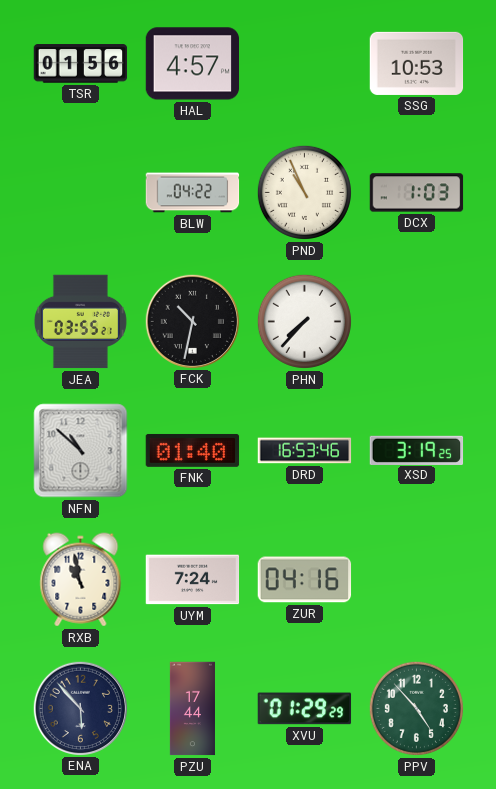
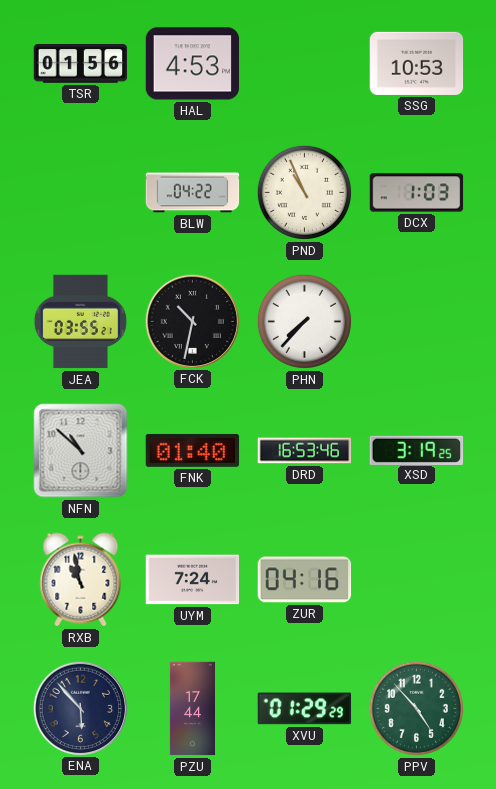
HAL: 4:57 -> 4:53 (193, 64)
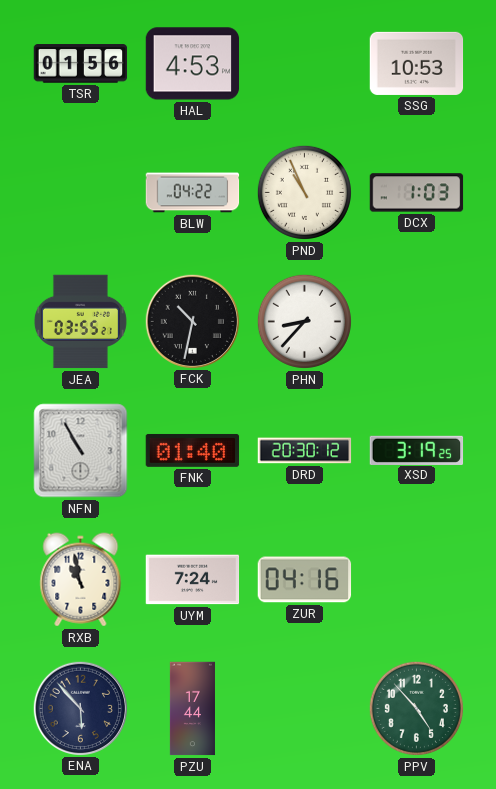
PHN: 7:37 -> 8:37 (304, 321)
NFN: 10:52 -> 10:55 (81, 451)
DRD: 16:53 -> 20:30 (305, 451)
XVU: 01:29 -> none (305, 709)
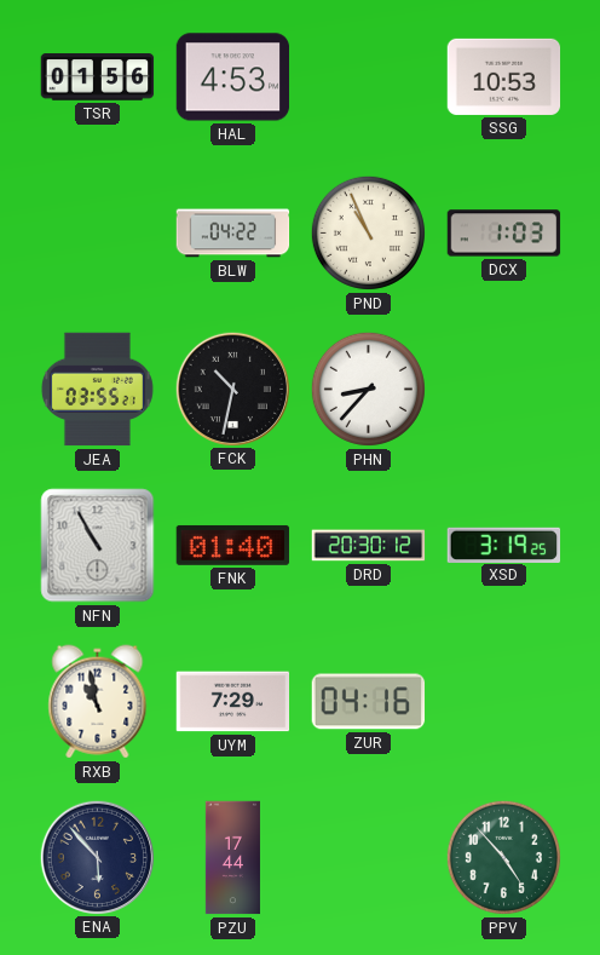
UYM: 7:24 -> 7:29 (233, 702)
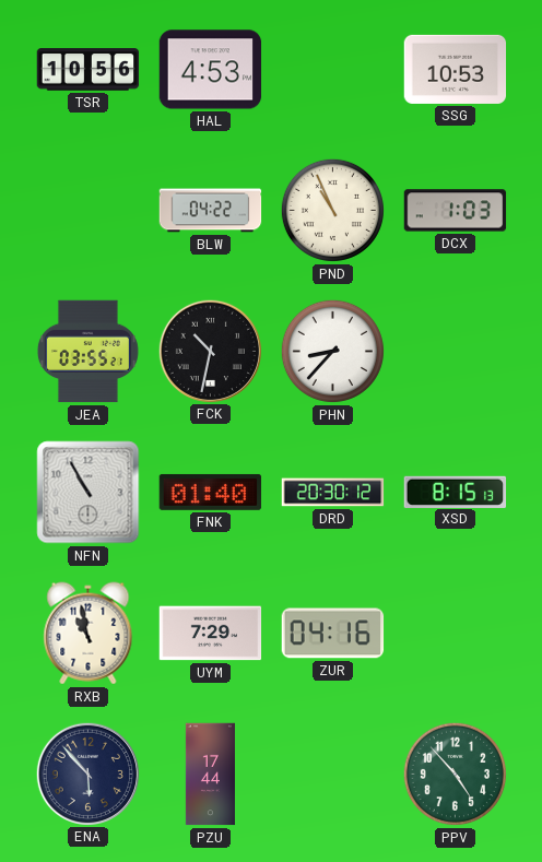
TSR: 01:56 -> 10:56 (89, 70)
XSD: 3:19 -> 8:15 (456, 492)
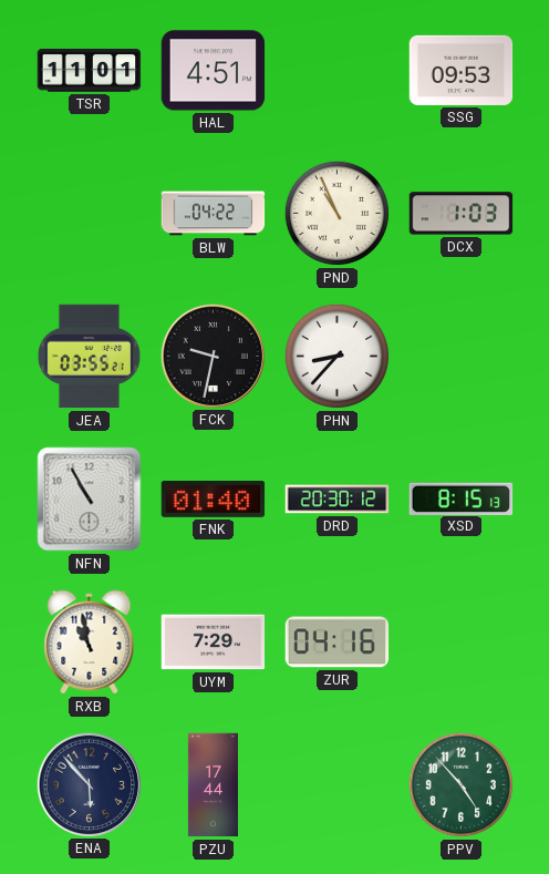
TSR: 10:56 -> 11:01 (90, 71)
HAL: 4:53 -> 4:51 (214, 71)
SSG: 10:53 -> 09:53 (462, 70)
FCK: 10:32 -> 9:32 (213, 356)
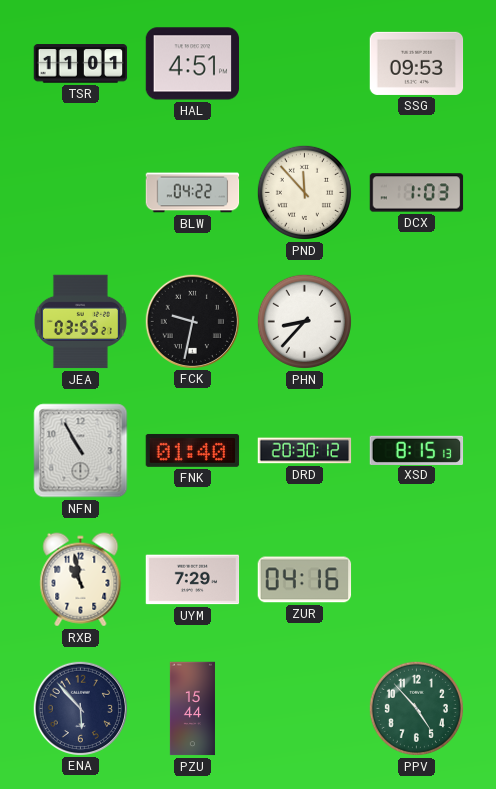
PND: 10:56 -> 11:53 (304, 192)
PZU: 17:44 -> 15:44 (192, 709)
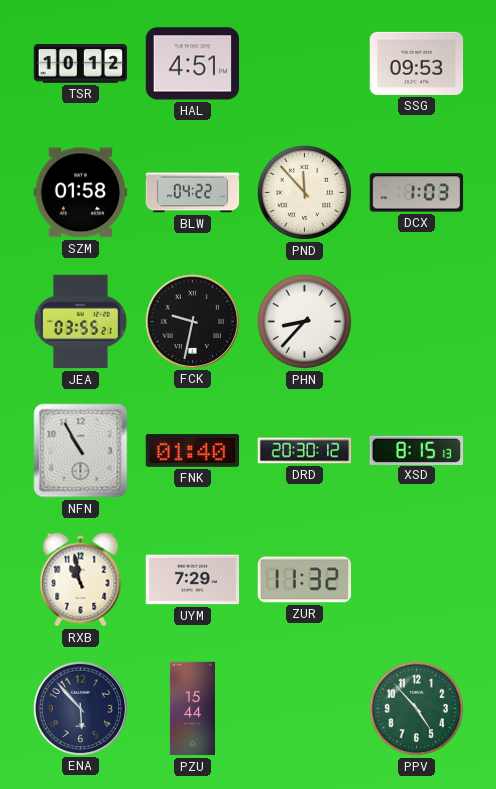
TSR: 11:01 -> 10:12 (81, 64)
SZM: none -> 01:58 (81, 193)
ZUR: 04:16 -> 11:32 (305, 580)
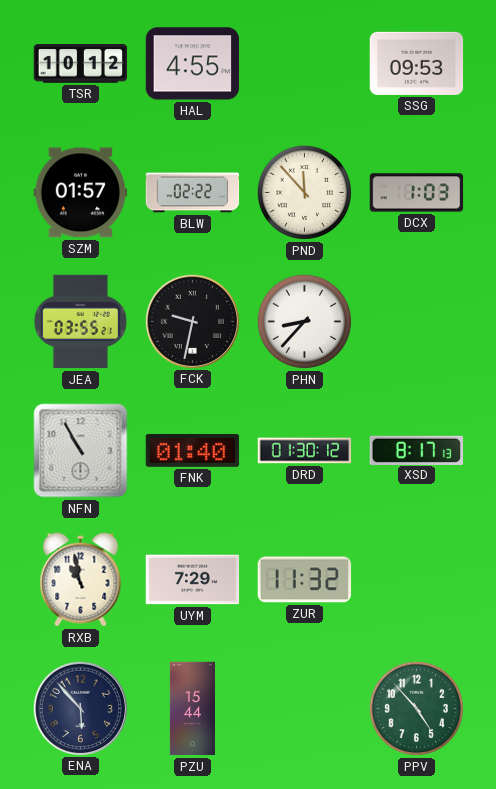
HAL: 4:51 -> 4:55 (193, 64)
SZM: 01:58 -> 01:57 (81, 193)
BLW: 04:22 -> 02:22 (193, 193)
DRD: 20:30 -> 01:30 (305, 451)
XSD: 8:15 -> 8:17 (417, 450)
